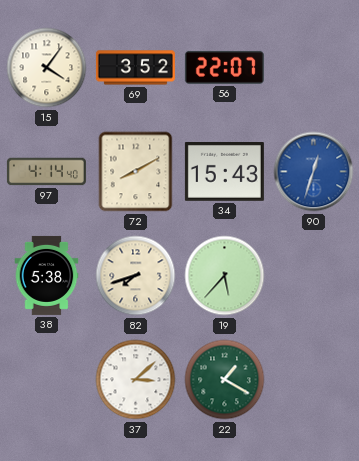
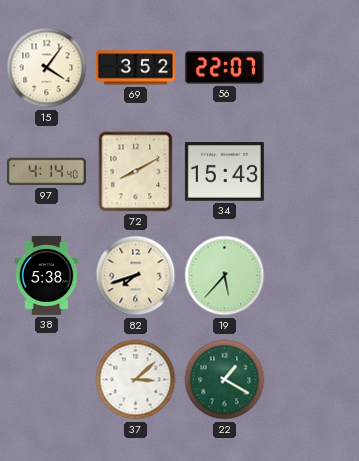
90: 12:33 -> none (314, 172)
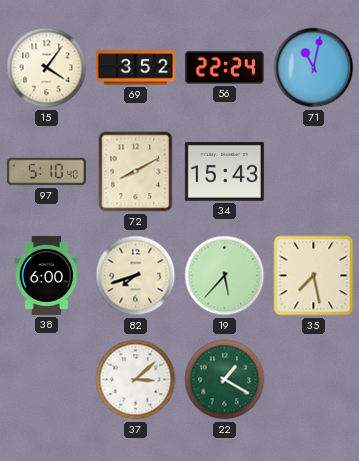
56: 22:07 -> 22:24 (224, 67)
71: none -> 11:02 (314, 68)
97: 4:14 -> 5:10 (46, 172)
38: 5:38 -> 6:00 (47, 275)
35: none -> 7:28 (314, 276)
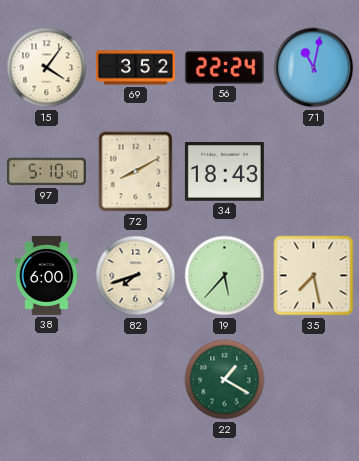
34: 15:43 -> 18:43 (224, 172)
37: 3:08 -> none (136, 380)
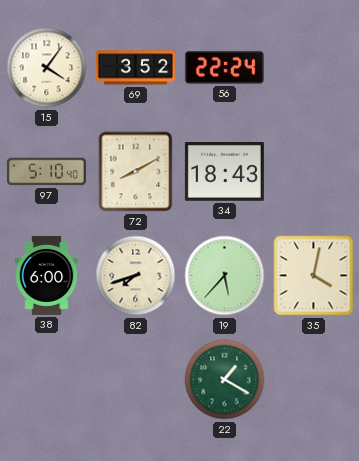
71: 11:02 -> none (314, 68)
35: 7:28 -> 4:02 (314, 276)
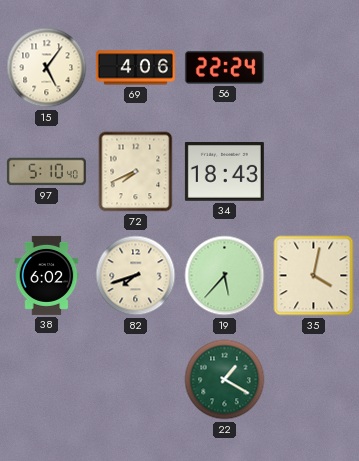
15: 4:06 -> 5:06 (47, 68)
69: 3:52 -> 4:06 (135, 68)
72: 8:10 -> 7:41 (136, 172)
38: 6:00 -> 6:02 (47, 275)
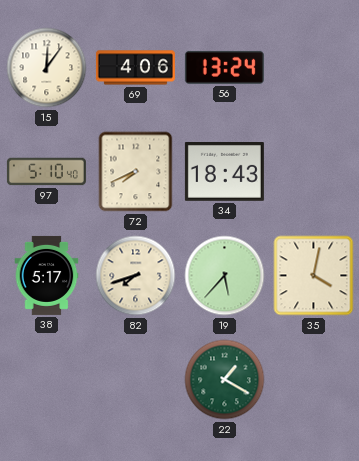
15: 5:06 -> 12:06 (47, 68)
56: 22:24 -> 13:24 (224, 67)
38: 6:02 -> 5:17 (47, 275)
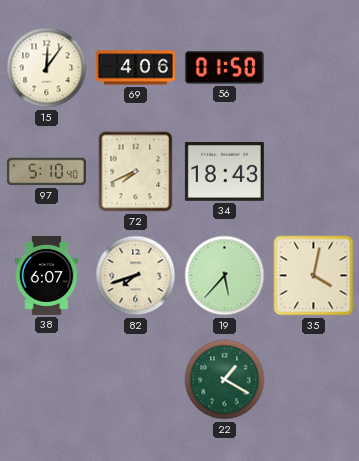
56: 13:24 -> 01:50 (224, 67)
38: 5:17 -> 6:07 (47, 275)
